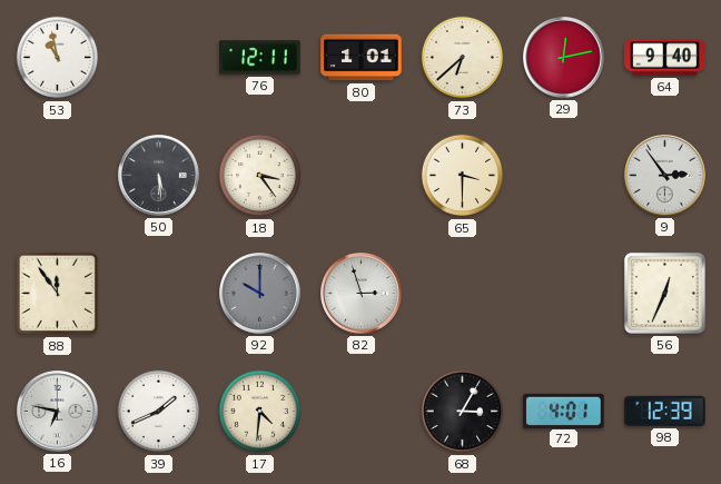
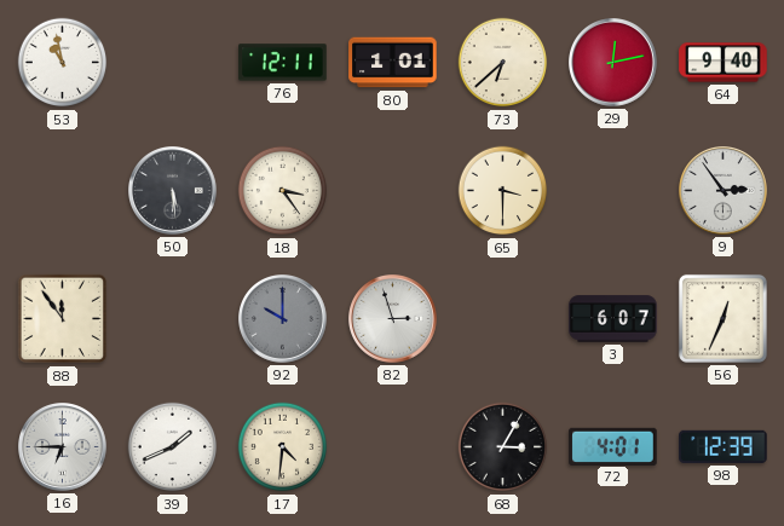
3: none -> 6:07 (613, 319)
16: 6:47 -> 6:45 (63, 447)
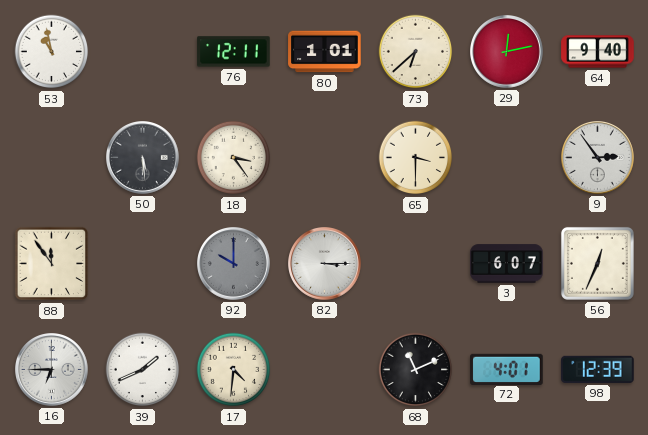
82: 2:57 -> 3:15 (325, 264)
68: 3:05 -> 11:11 (416, 370)
